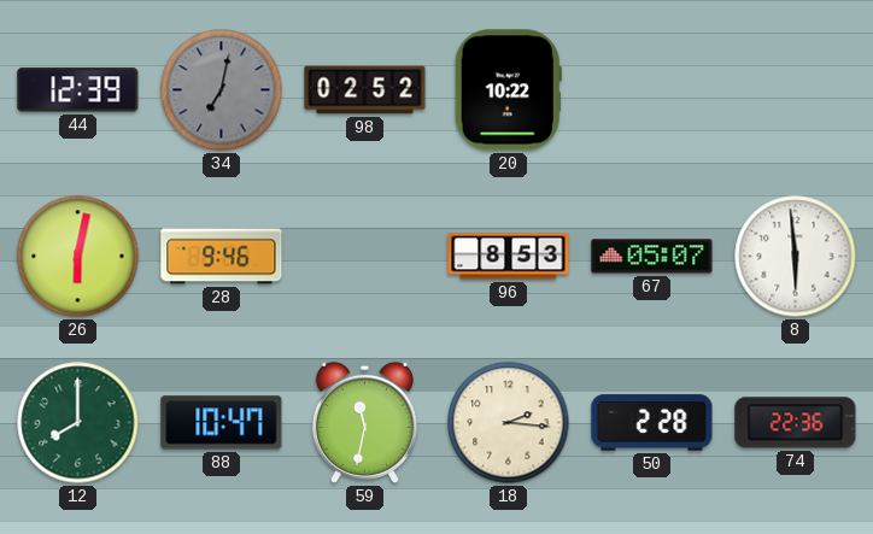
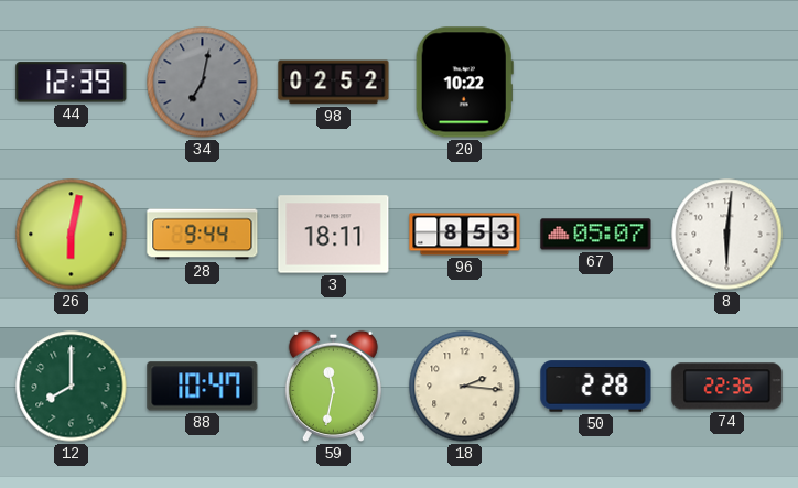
28: 9:46 -> 9:44 (203, 235)
3: none -> 18:11 (334, 235)
8: 5:59 -> 6:01 (727, 235)
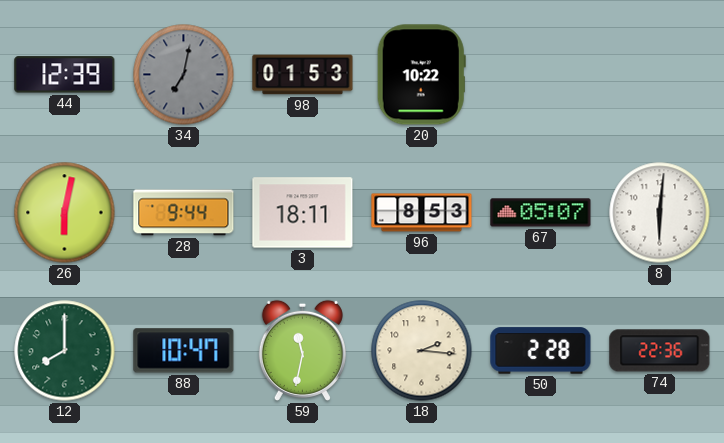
98: 02:52 -> 01:53 (303, 75)
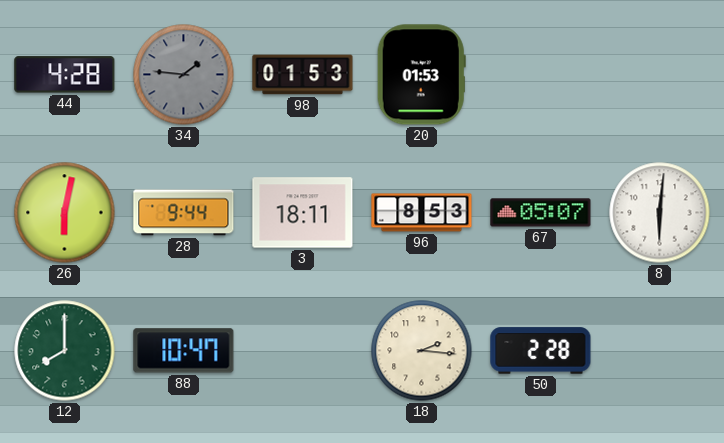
44: 12:39 -> 4:28 (65, 75)
34: 7:02 -> 1:46 (184, 75)
20: 10:22 -> 01:53 (421, 75)
59: 11:32 -> none (302, 350)
74: 22:36 -> none (660, 351)
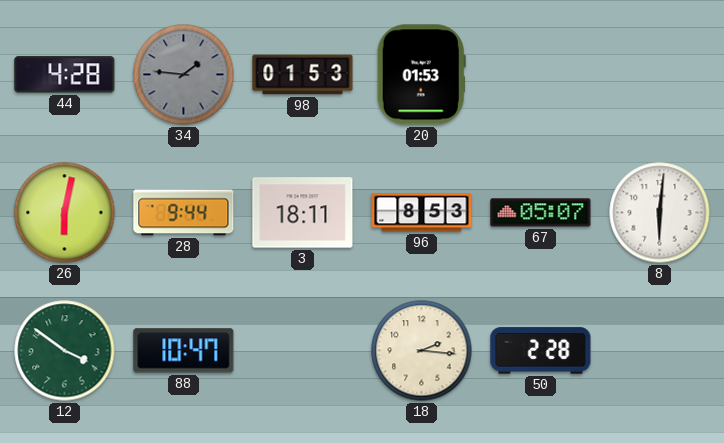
12: 8:00 -> 3:51 (65, 351)
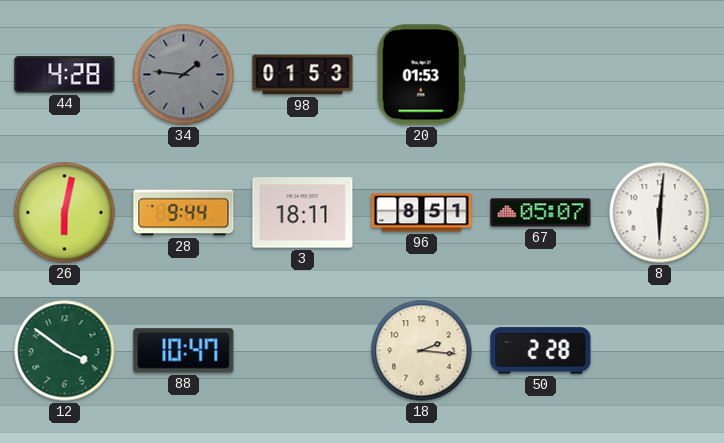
96: 8:53 -> 8:51 (422, 213)
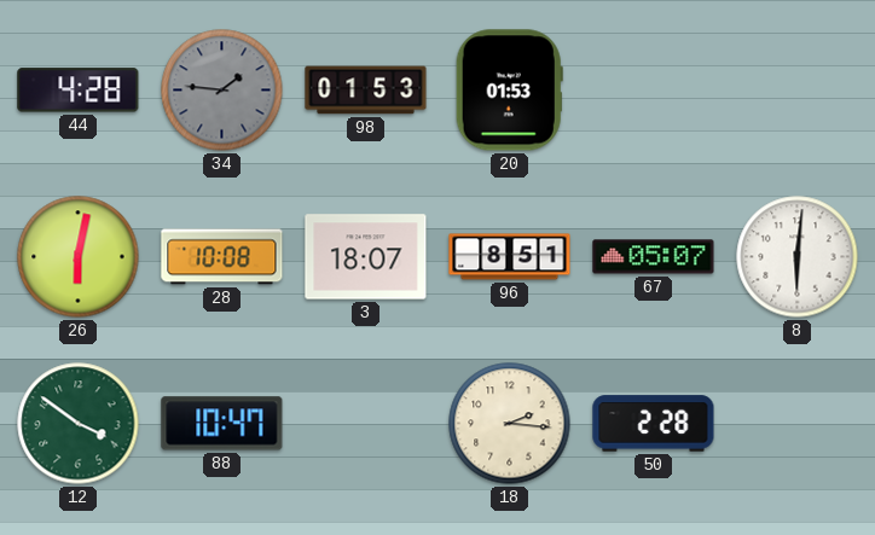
28: 9:44 -> 10:08 (222, 257)
3: 18:11 -> 18:07 (366, 257)
